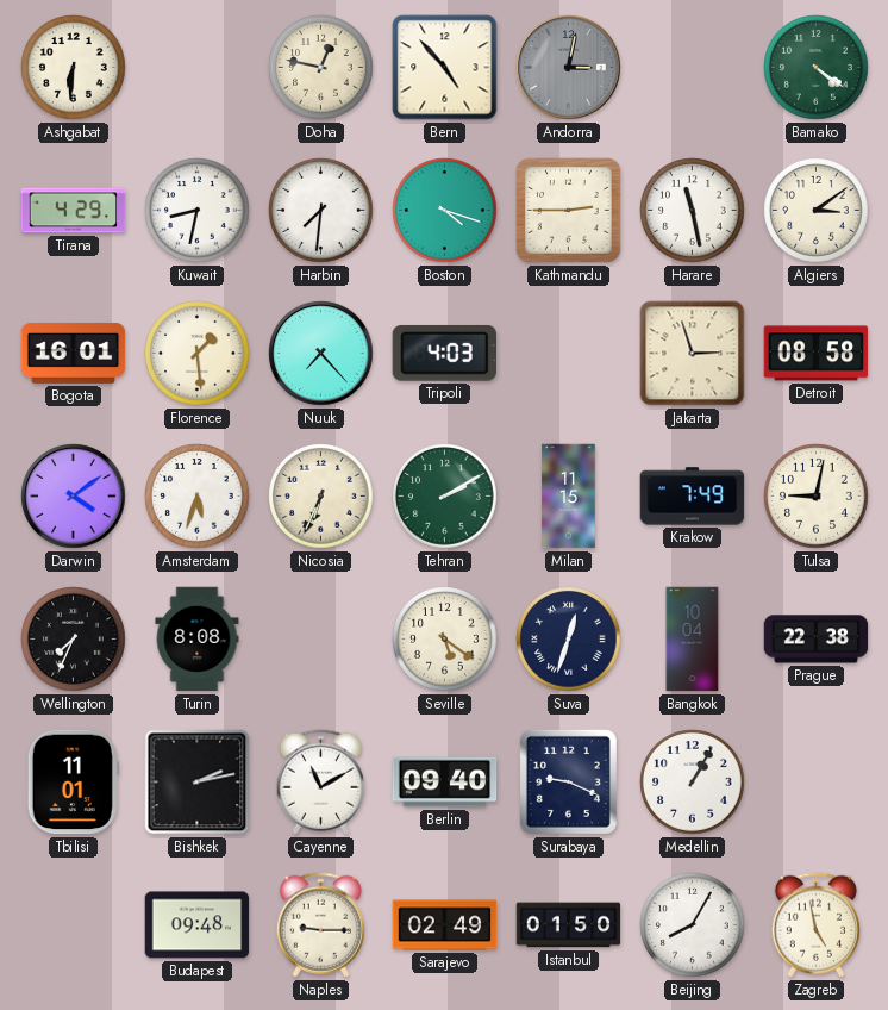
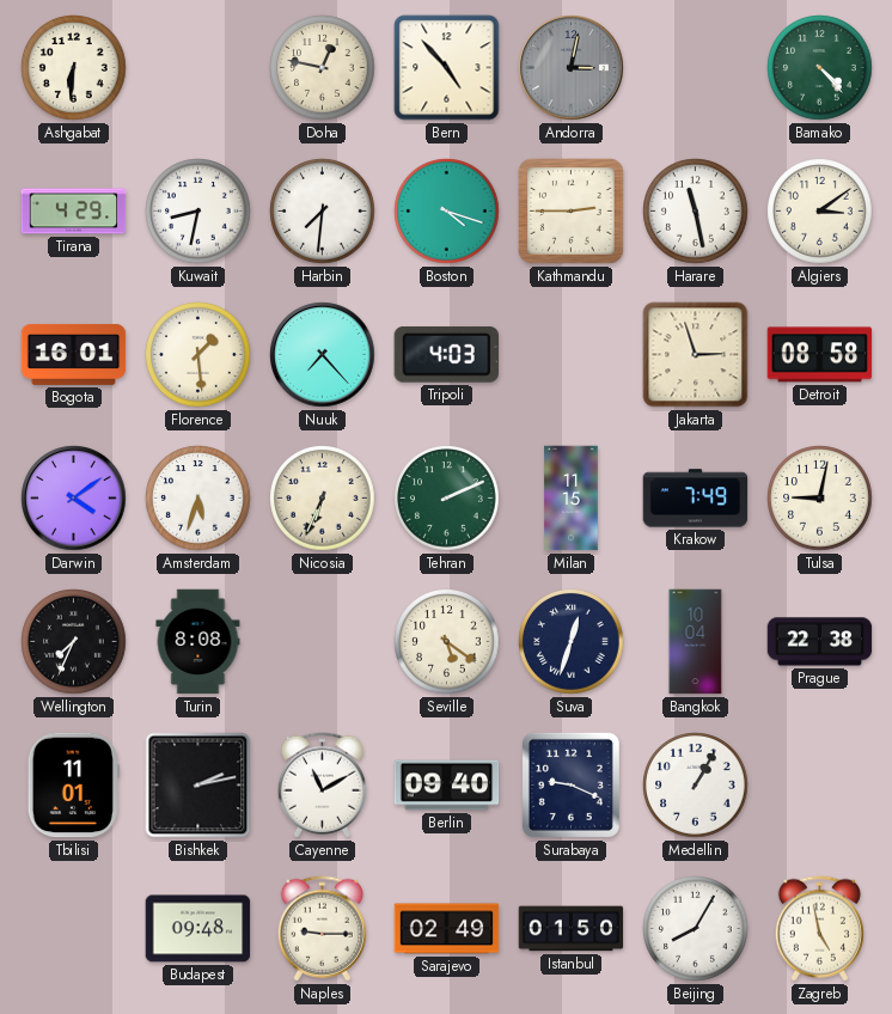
Bamako: 4:21 -> 4:23 (820, 68)
Tehran: 2:10 -> 2:11 (447, 499)
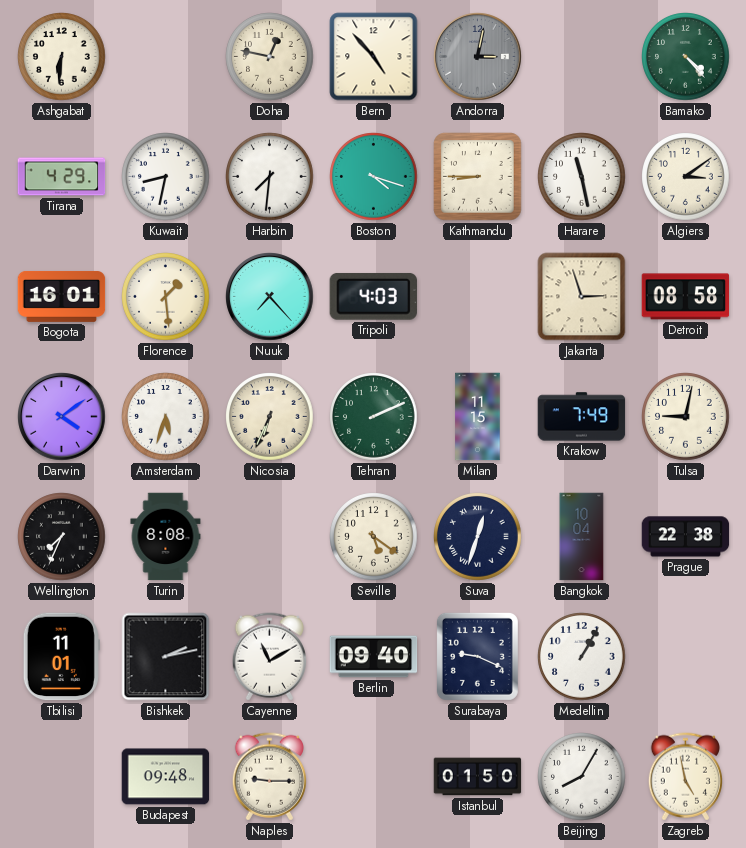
Kathmandu: 2:45 -> 8:45 (478, 177)
Sarajevo: 02:49 -> none (447, 929)
